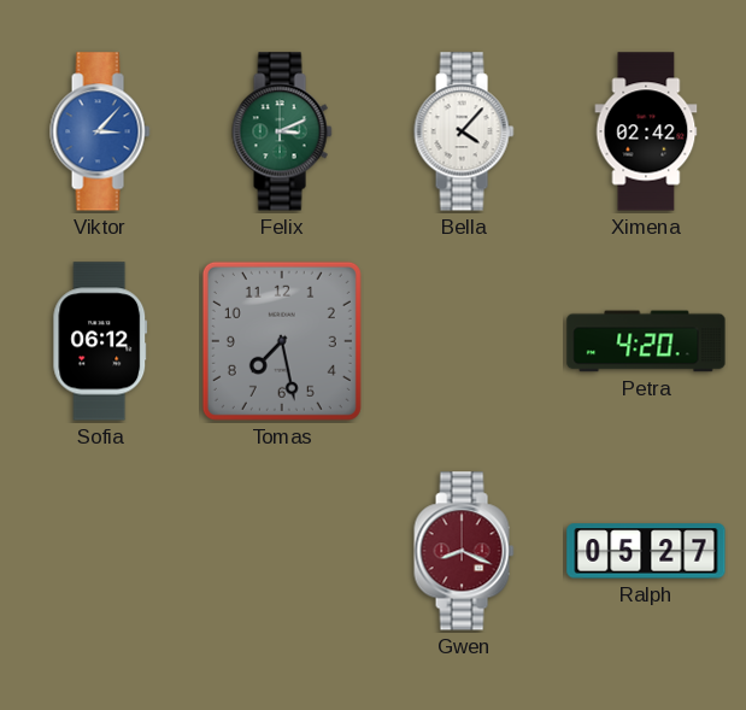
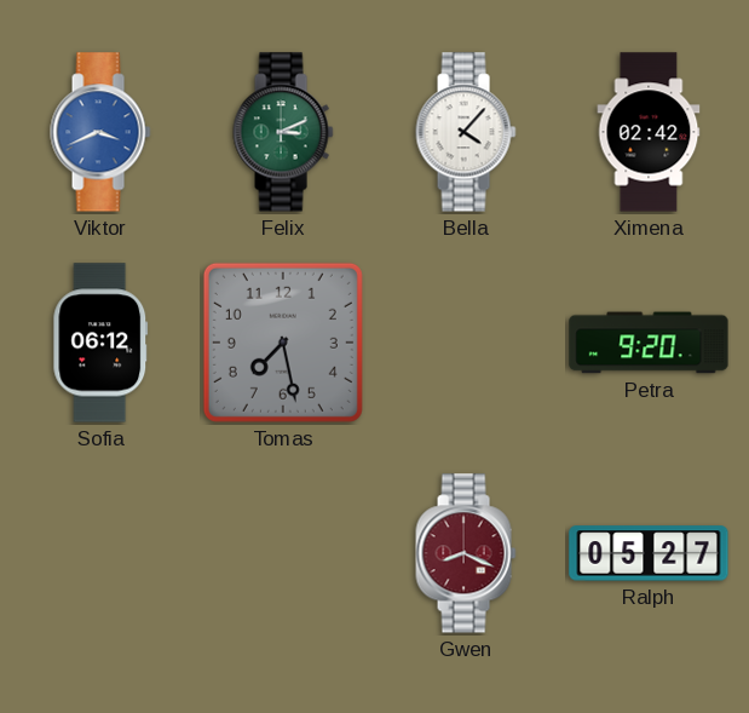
Viktor: 3:07 -> 3:41 (100, 132)
Petra: 4:20 -> 9:20 (649, 343)
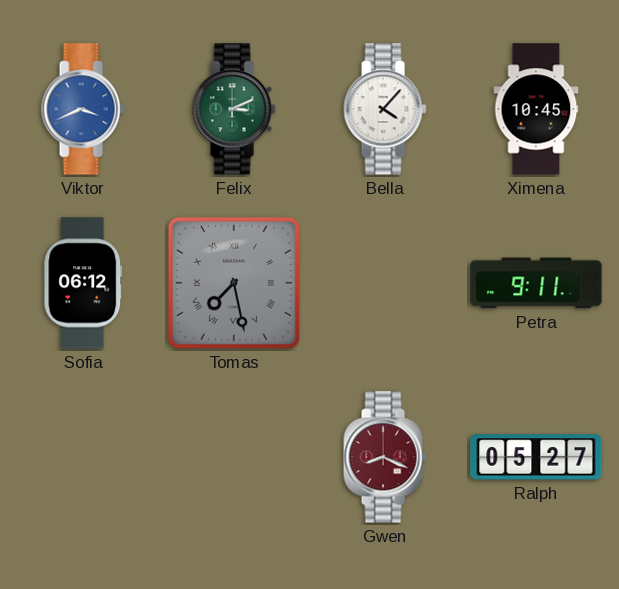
Ximena: 02:42 -> 10:45 (536, 109)
Tomas numerals: Arabic -> Roman (234, 283)
Petra: 9:20 -> 9:11 (536, 283)
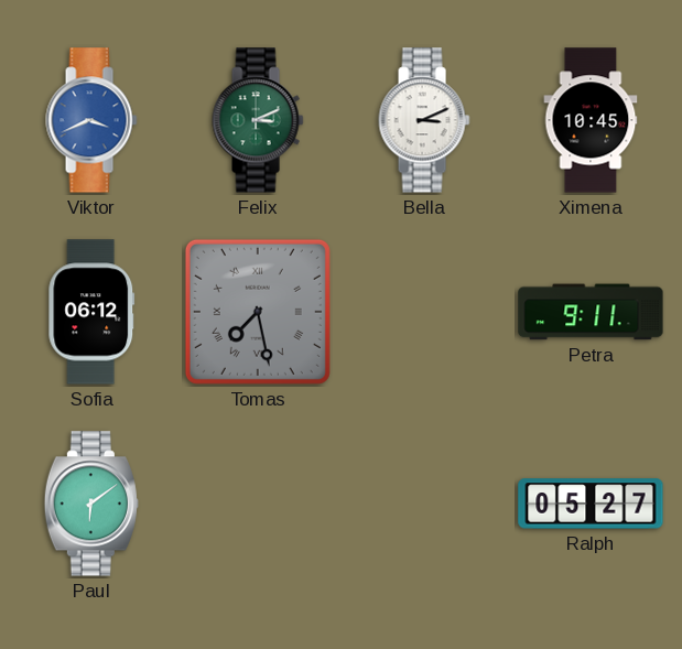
Bella: 4:07 -> 3:11 (424, 120)
Paul: none -> 6:09 (91, 504)
Gwen: 8:19 -> none (385, 457)
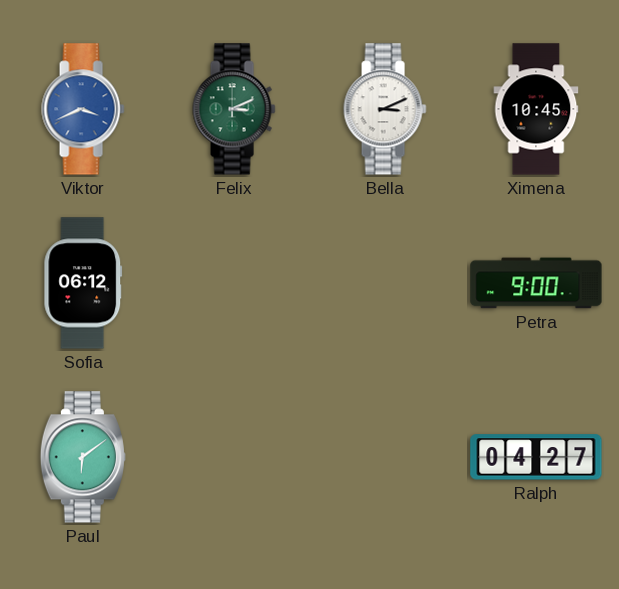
Tomas: 7:28 -> none (258, 312)
Petra: 9:11 -> 9:00 (536, 283)
Ralph: 05:27 -> 04:27 (536, 457)
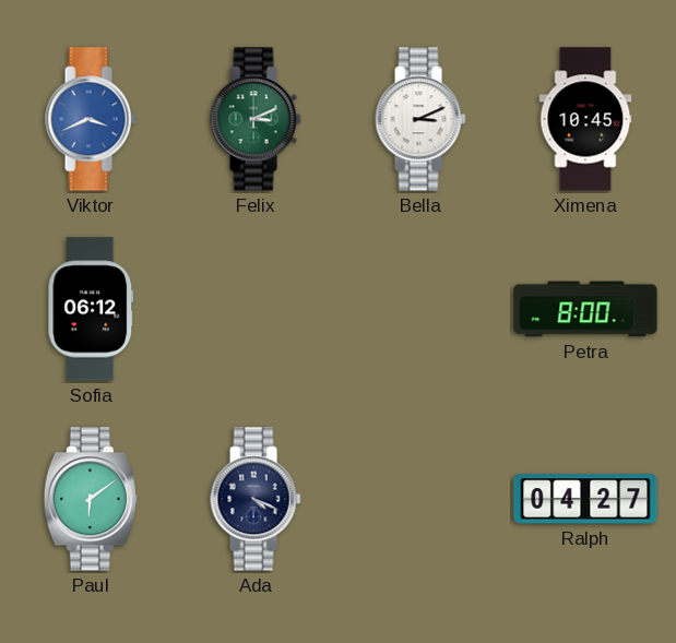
Petra: 9:00 -> 8:00 (585, 309)
Ada: none -> 4:19 (256, 499)
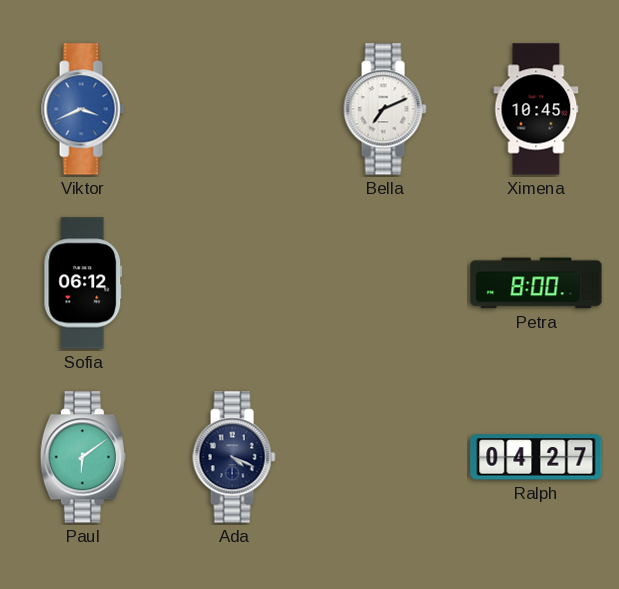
Felix: 3:11 -> none (256, 119)
Bella: 3:11 -> 7:11 (385, 109)
